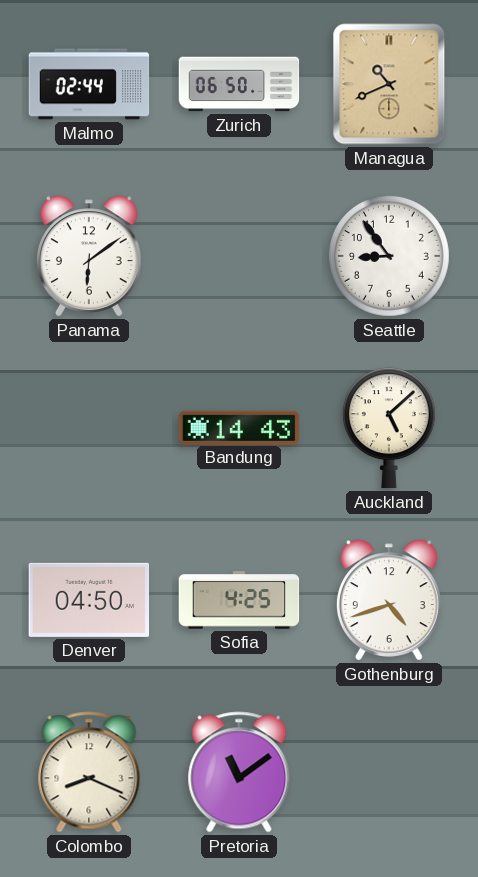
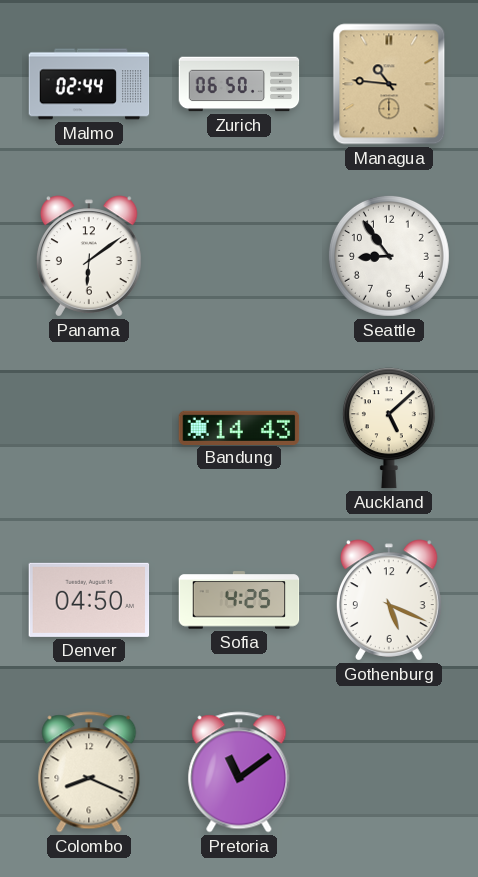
Managua: 10:41 -> 10:46 (389, 84)
Gothenburg: 4:42 -> 5:19 (389, 600)
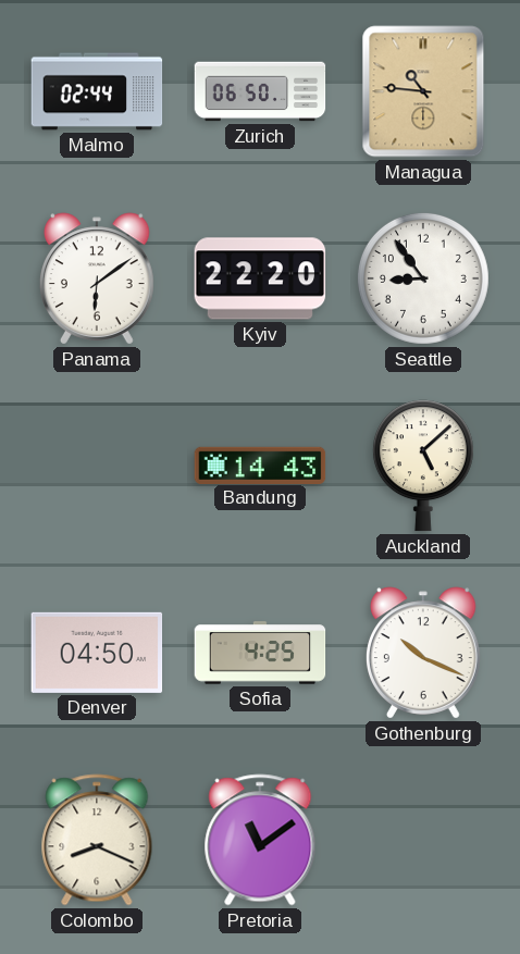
Kyiv: none -> 22:20 (260, 278)
Gothenburg: 5:19 -> 10:19 (423, 653)
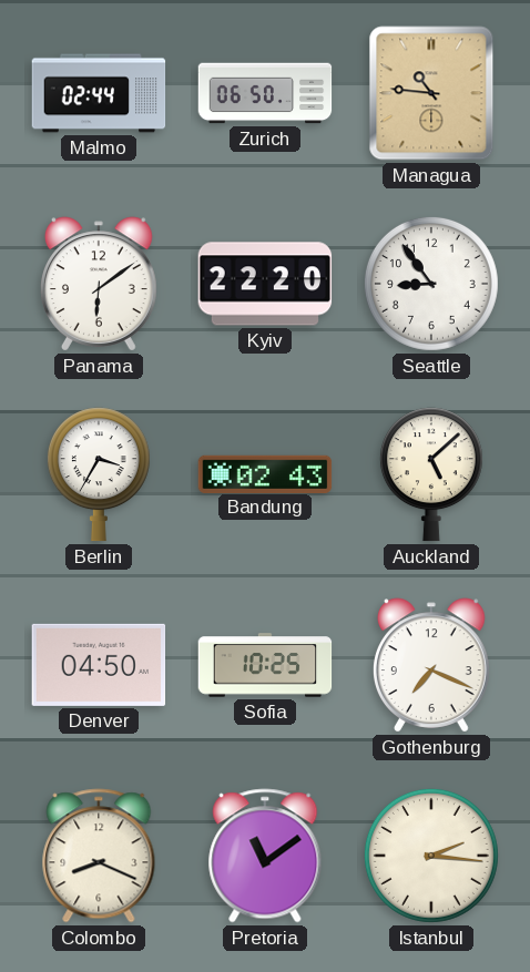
Berlin: none -> 3:35 (99, 474)
Bandung: 14:43 -> 02:43 (265, 473)
Sofia: 4:25 -> 10:25 (265, 665)
Gothenburg: 10:19 -> 7:19 (431, 665)
Istanbul: none -> 2:16 (431, 856)
